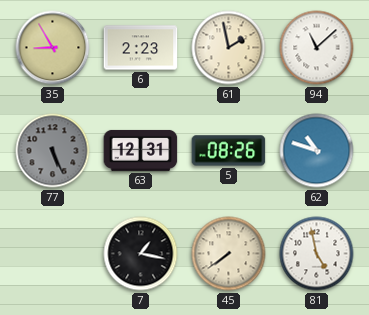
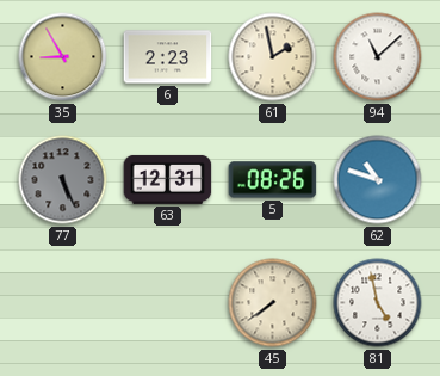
7: 1:17 -> none (141, 254)
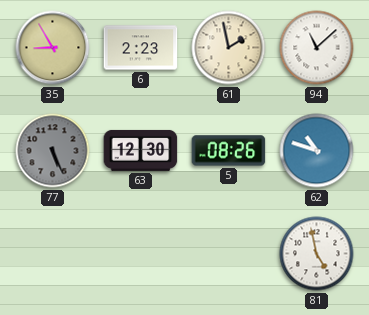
63: 12:31 -> 12:30 (141, 150)
45: 7:39 -> none (273, 303)
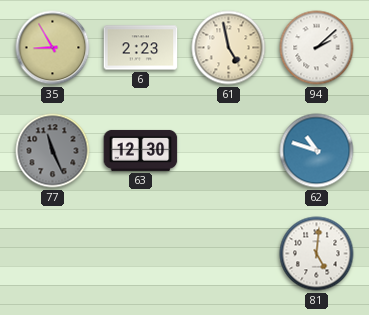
61: 1:58 -> 4:58 (229, 48)
94: 11:08 -> 2:08 (317, 48)
77: 5:26 -> 11:26 (53, 151)
5: 08:26 -> none (229, 151)
81: 4:58 -> 5:01 (317, 254)
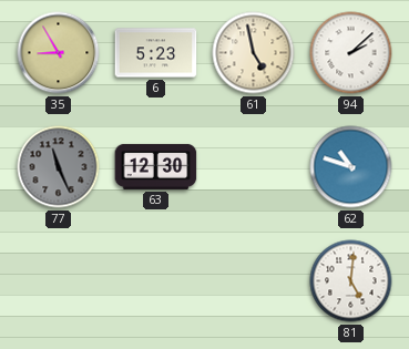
6: 2:23 -> 5:23 (156, 53)
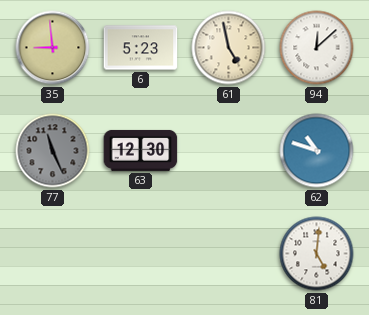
35: 8:55 -> 8:59 (53, 48)
94: 2:08 -> 12:08 (317, 48)
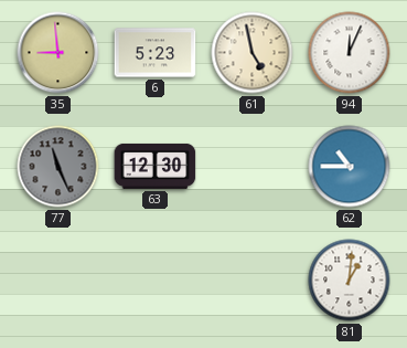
94: 12:08 -> 12:04 (350, 53)
62: 10:48 -> 10:45 (350, 167)
81: 5:01 -> 1:01 (350, 281)
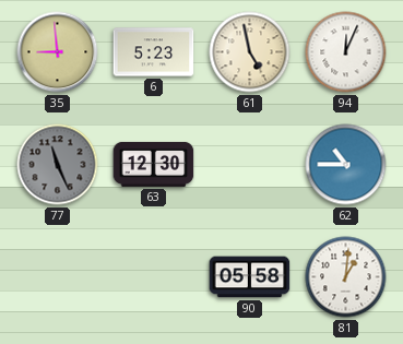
90: none -> 05:58 (250, 277)
